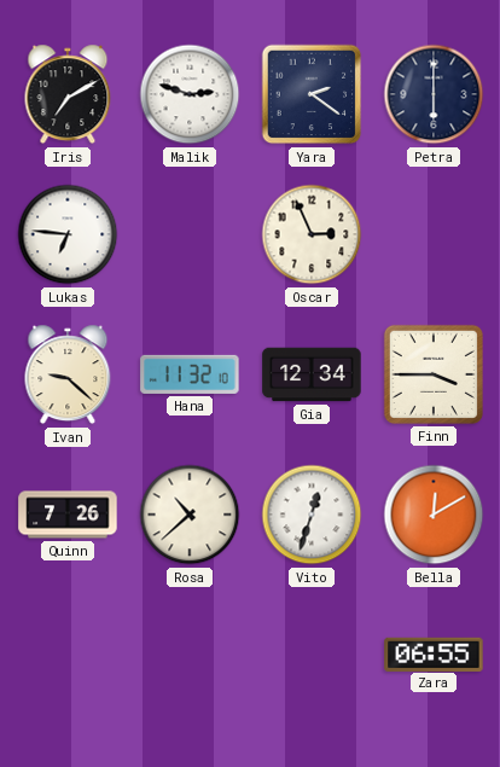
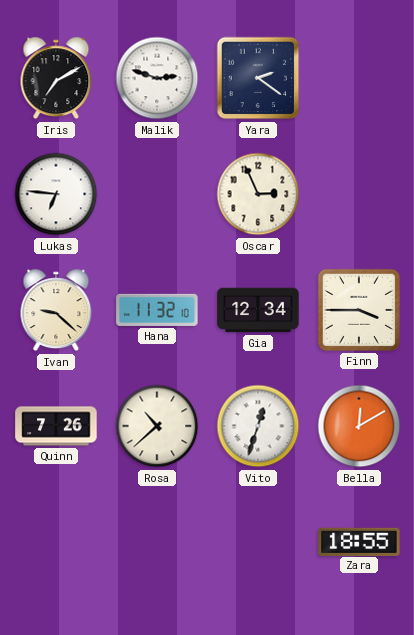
Petra: 6:00 -> none (434, 94)
Zara: 06:55 -> 18:55 (359, 541)
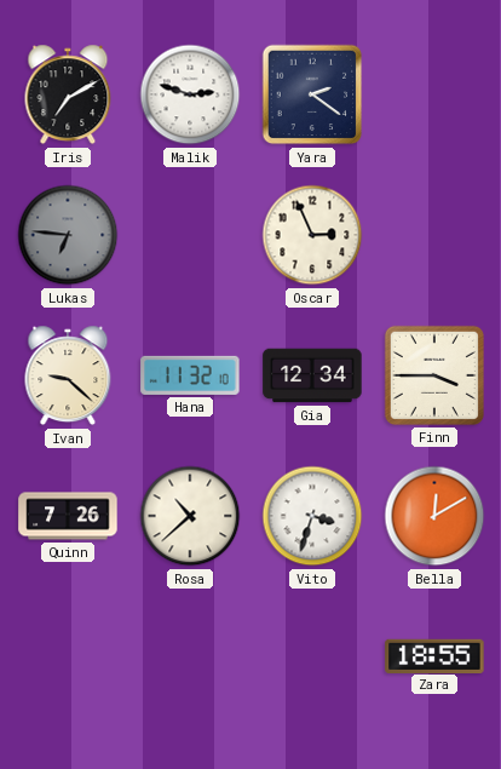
Lukas dial: white -> grey (68, 235)
Vito: 12:33 -> 3:33 (312, 516)
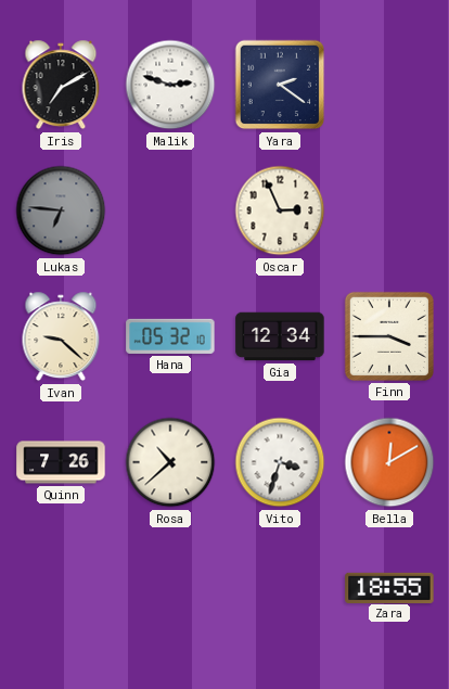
Hana: 11:32 -> 05:32 (170, 336)
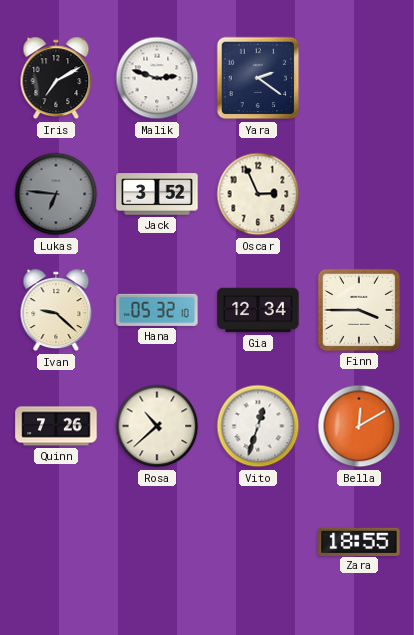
Jack: none -> 3:52 (157, 194)
Vito: 3:33 -> 12:33 (258, 426)
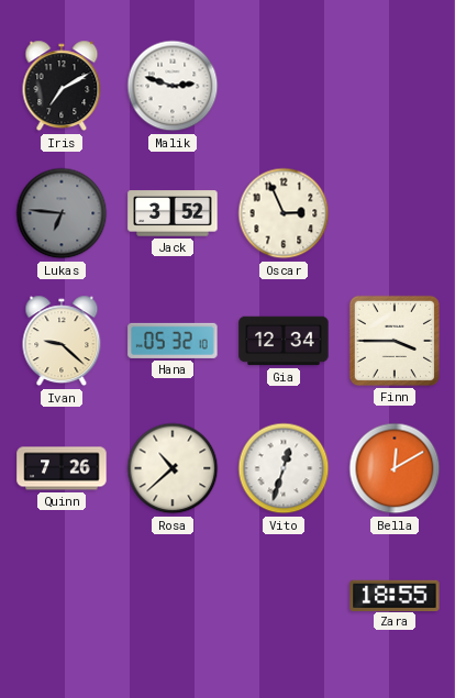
Yara: 2:21 -> none (258, 78)
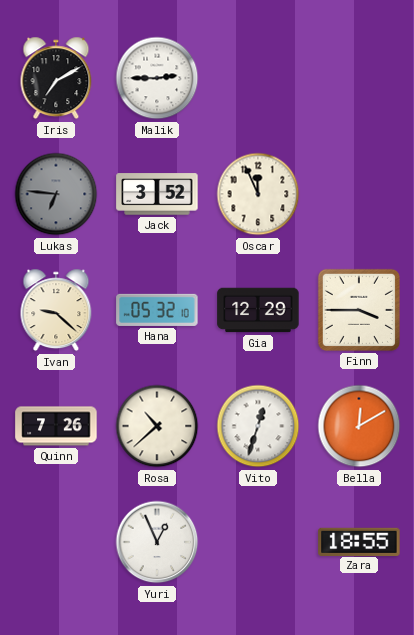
Malik: 2:48 -> 2:45 (157, 78)
Oscar: 2:56 -> 11:56 (258, 194)
Gia: 12:34 -> 12:29 (258, 310)
Yuri: none -> 12:56 (157, 542)
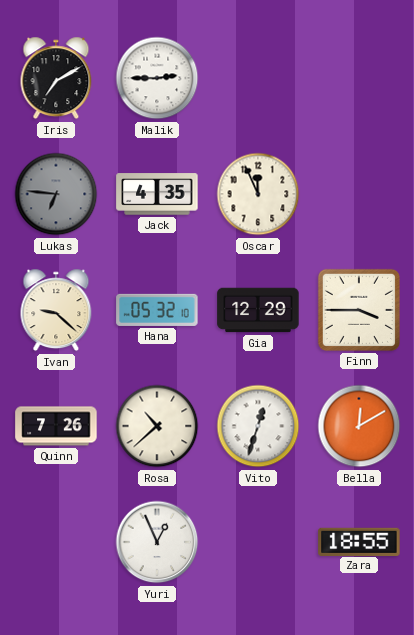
Jack: 3:52 -> 4:35 (157, 194)
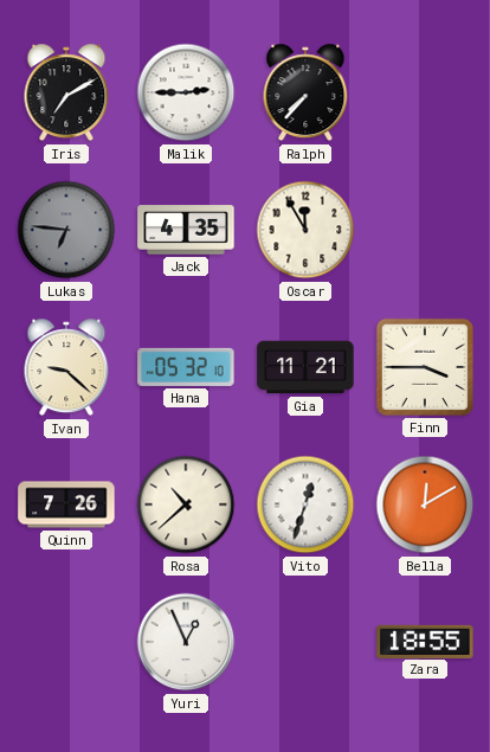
Ralph: none -> 7:37 (305, 92)
Oscar: 11:56 -> 11:55 (305, 230)
Gia: 12:29 -> 11:21 (305, 367)
